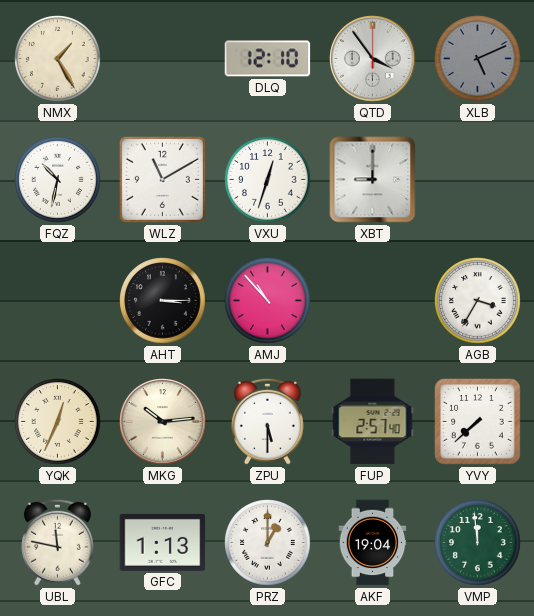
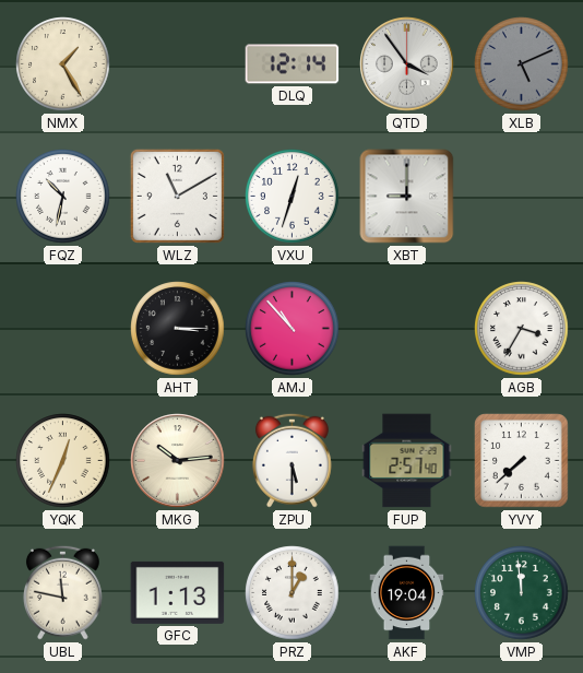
DLQ: 12:10 -> 12:14 (293, 64)
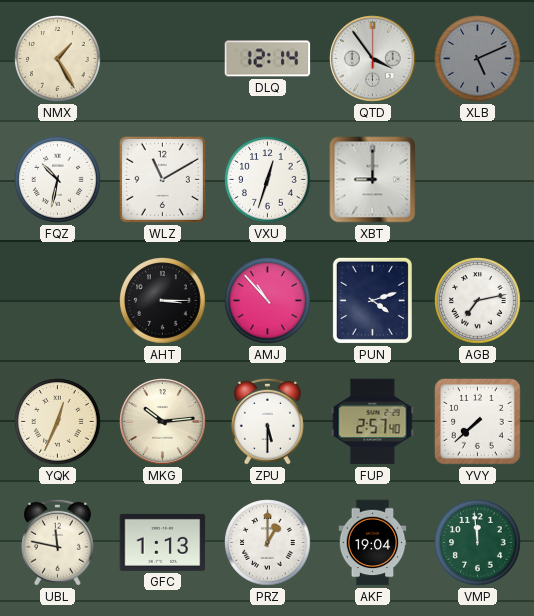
PUN: none -> 4:12 (372, 300)
AGB: 3:35 -> 7:13 (478, 301)
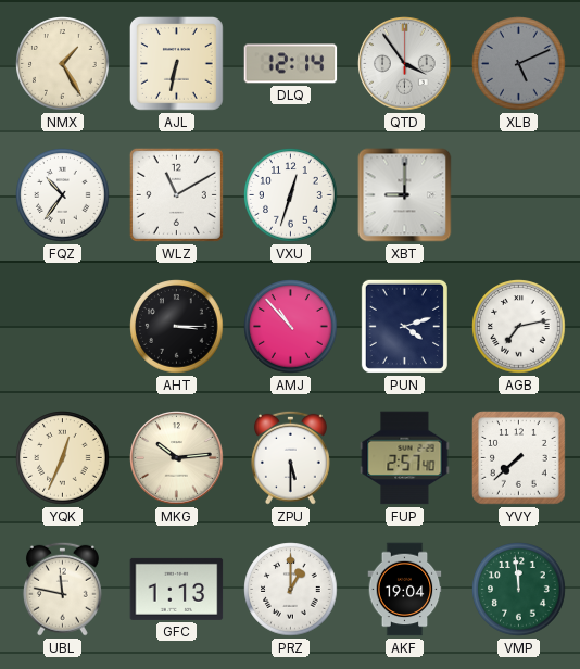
AJL: none -> 6:32 (177, 64)
FQZ: 10:32 -> 10:36 (63, 195)
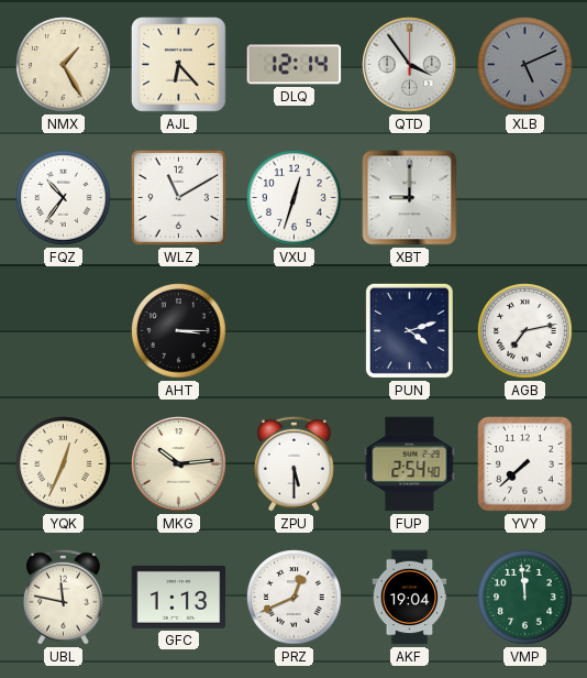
AJL: 6:32 -> 6:23 (179, 65)
AMJ: 10:53 -> none (291, 327)
FUP: 2:57 -> 2:54 (410, 464)
PRZ: 1:00 -> 12:41 (295, 598)
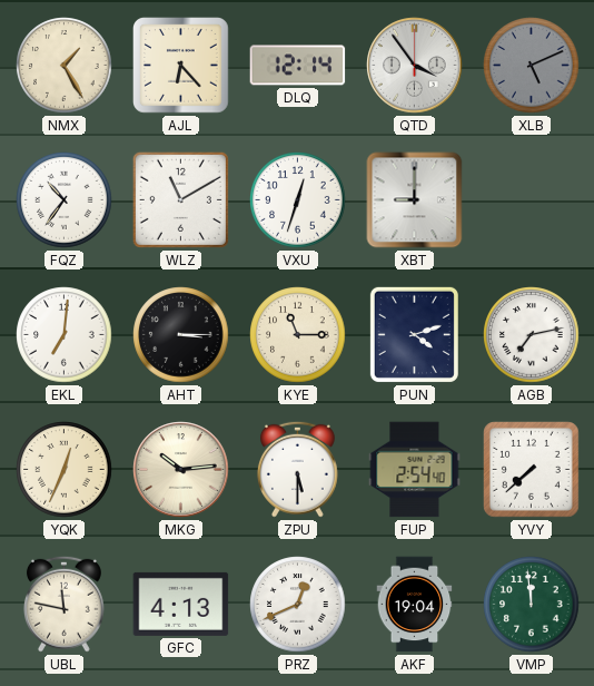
EKL: none -> 7:01 (65, 335)
KYE: none -> 11:15 (298, 335)
GFC: 1:13 -> 4:13 (181, 604)
